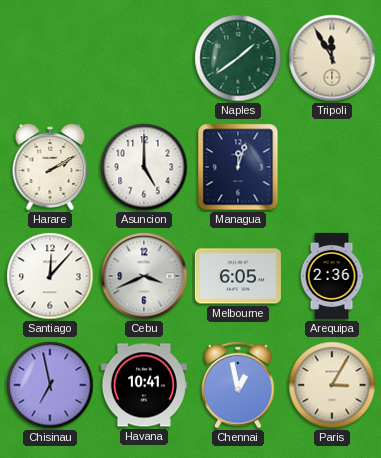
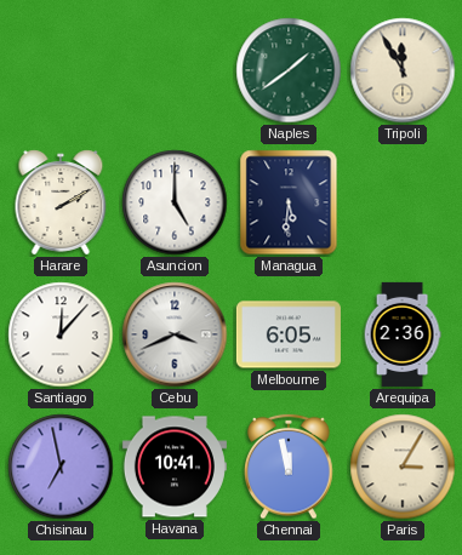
Managua: 12:03 -> 5:31 (289, 202)
Chennai: 12:58 -> 11:58 (289, 467)
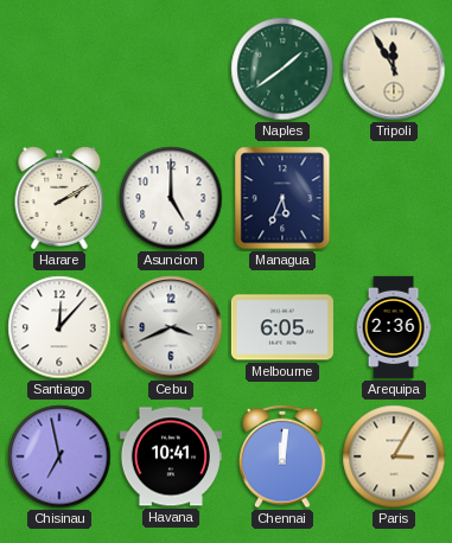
Managua: 5:31 -> 5:34 (282, 198)
Chennai: 11:58 -> 12:01 (282, 456)
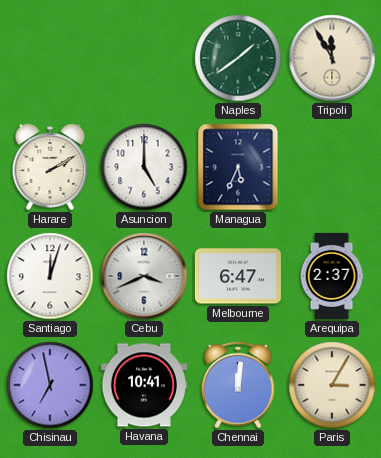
Santiago: 12:07 -> 12:03 (50, 276)
Melbourne: 6:05 -> 6:47 (238, 276)
Arequipa: 2:36 -> 2:37 (332, 276)
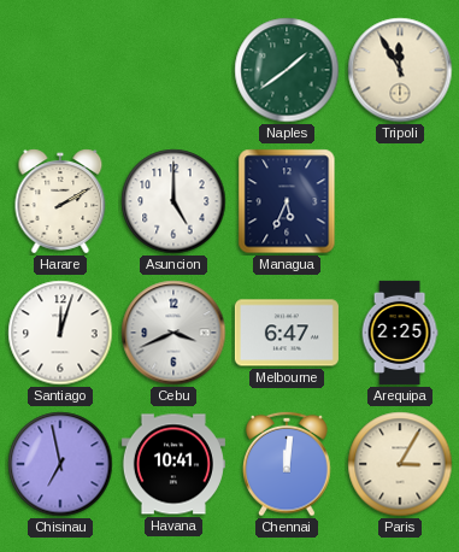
Arequipa: 2:37 -> 2:25 (400, 333)
